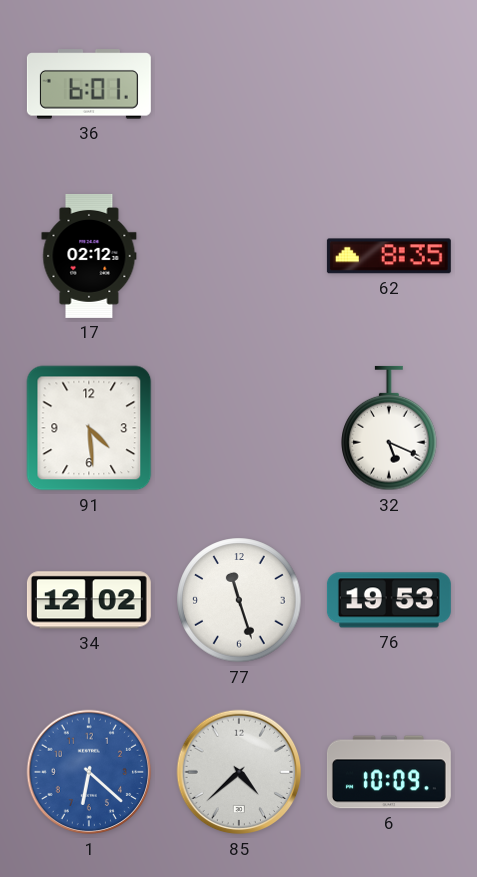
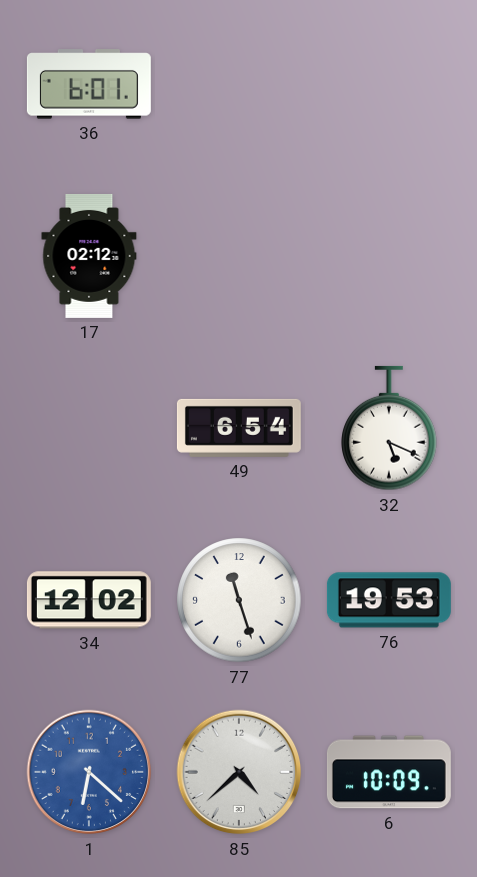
62: 8:35 -> none (389, 256)
91: 4:29 -> none (89, 428)
49: none -> 6:54 (239, 428)
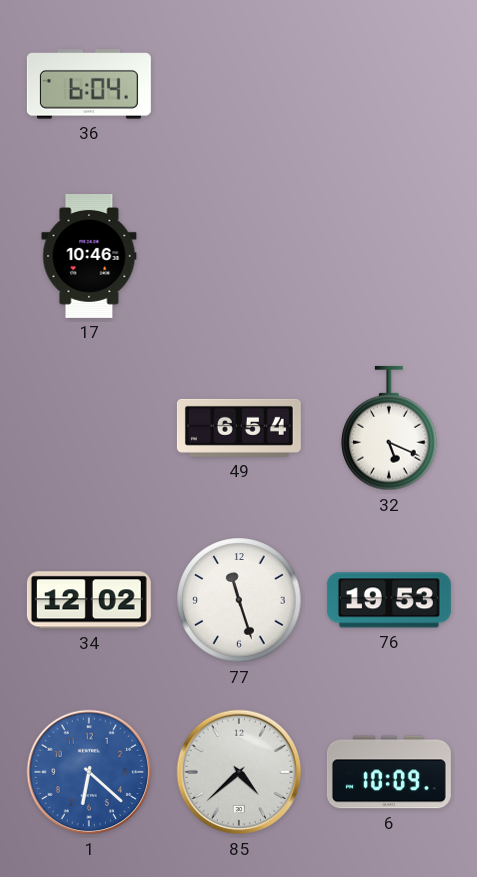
36: 6:01 -> 6:04 (89, 84)
17: 02:12 -> 10:46 (89, 256)
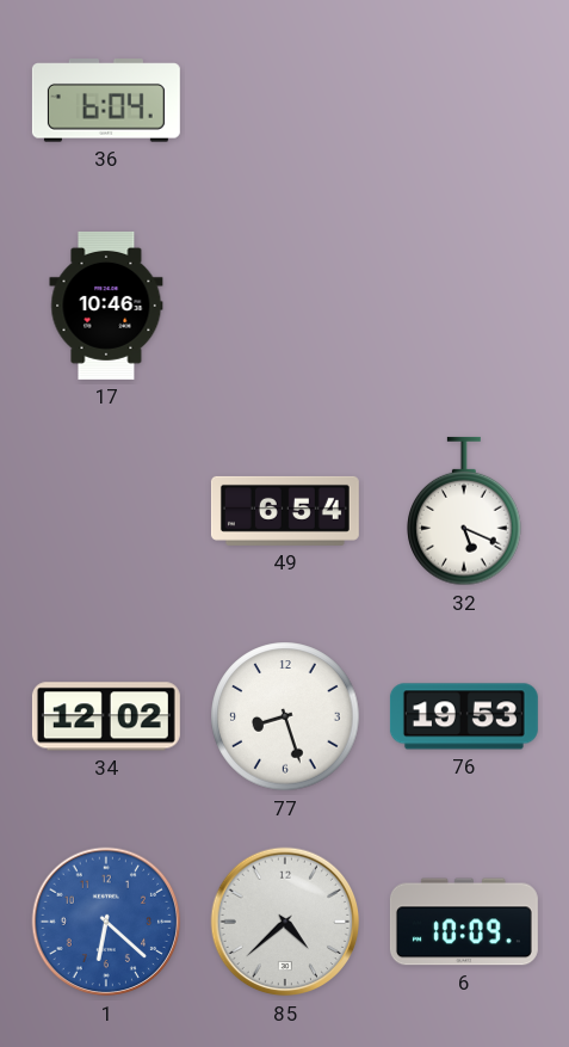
77: 11:27 -> 8:27 (285, 716)
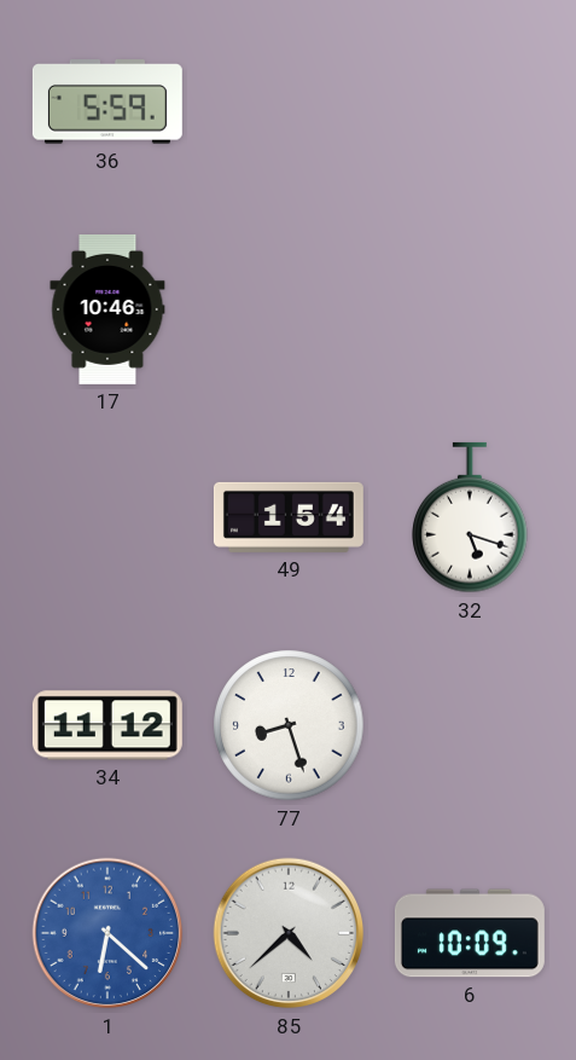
36: 6:04 -> 5:59 (107, 102)
49: 6:54 -> 1:54 (289, 517)
32: 5:19 -> 5:18 (470, 517)
34: 12:02 -> 11:12 (107, 725)
76: 19:53 -> none (464, 716)
